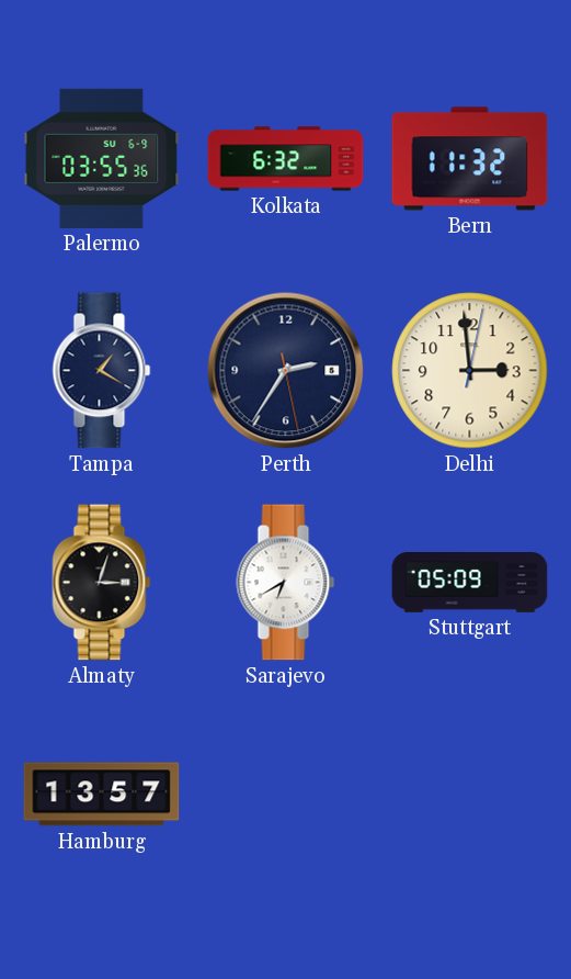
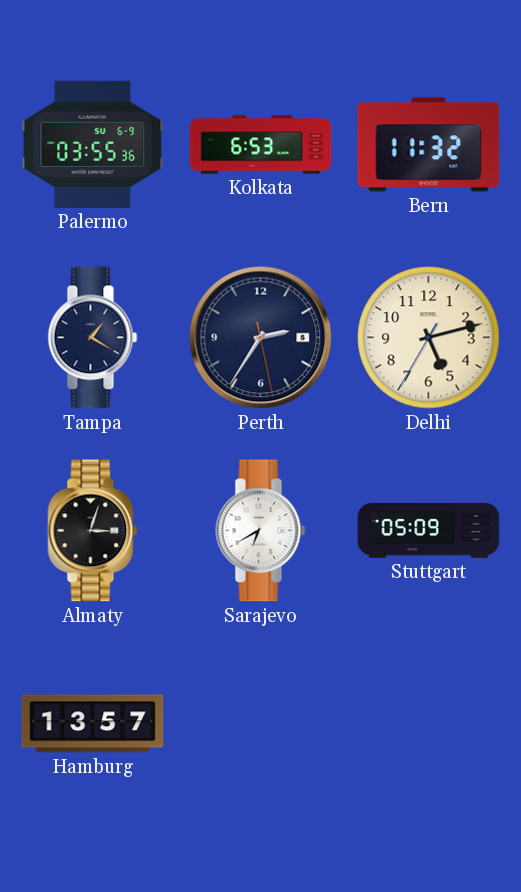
Kolkata: 6:32 -> 6:53 (261, 145)
Delhi: 2:59 -> 5:12 (429, 338)
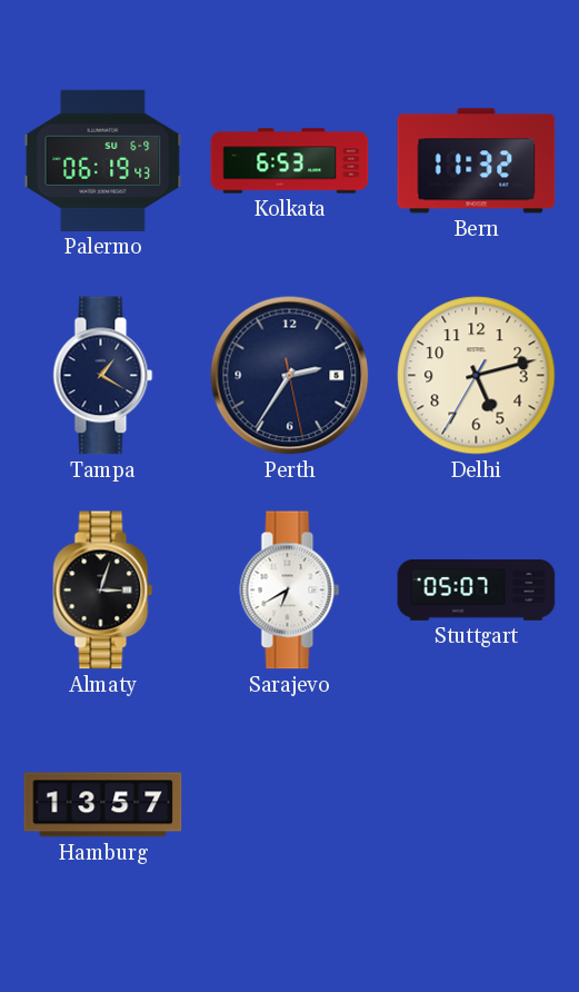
Palermo: 03:55 -> 06:19 (103, 160)
Stuttgart: 05:09 -> 05:07 (477, 591)
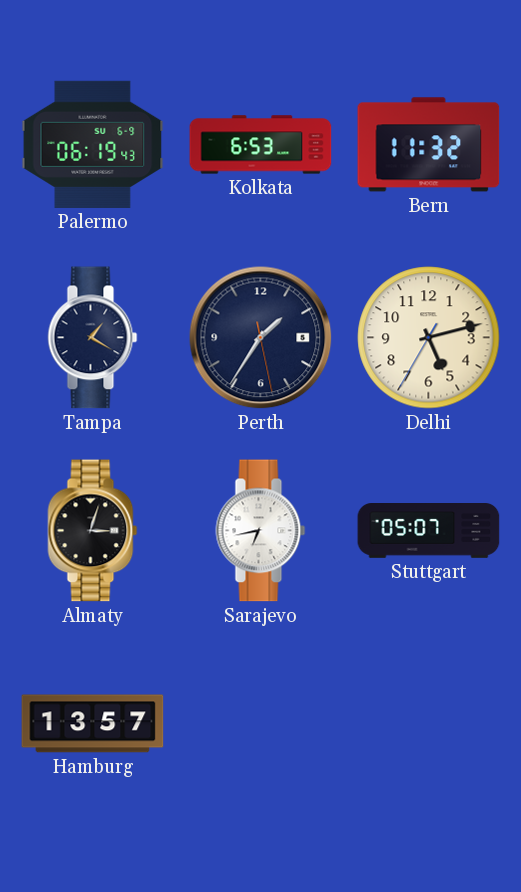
Perth: 2:35 -> 1:35 (261, 338)
Sarajevo: 6:40 -> 6:43 (261, 531)
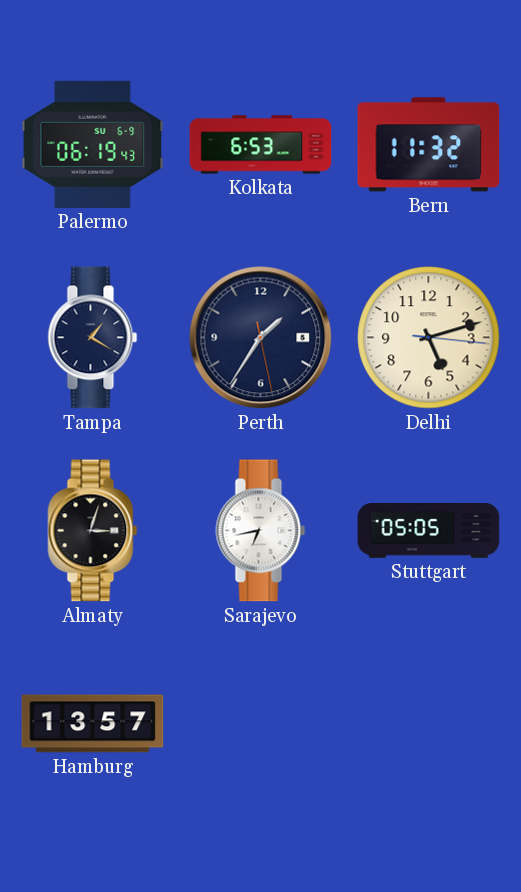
Delhi: 5:12:35 -> 5:12:16 (429, 338)
Stuttgart: 05:07 -> 05:05 (429, 531)
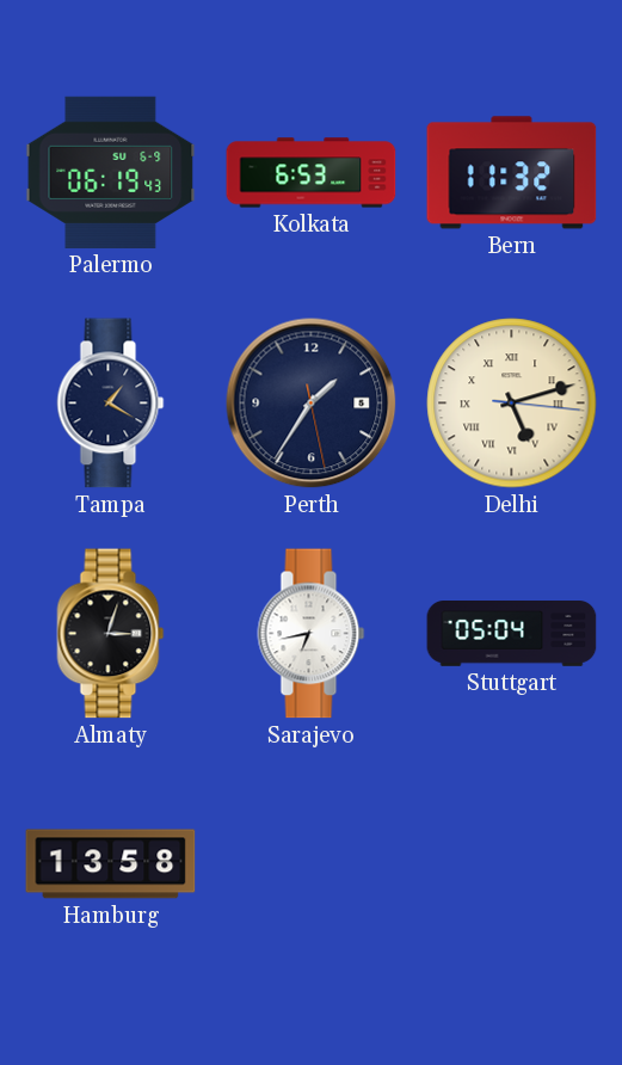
Delhi numerals: Arabic -> Roman (512, 404)
Stuttgart: 05:05 -> 05:04 (512, 634)
Hamburg: 13:57 -> 13:58 (111, 864)
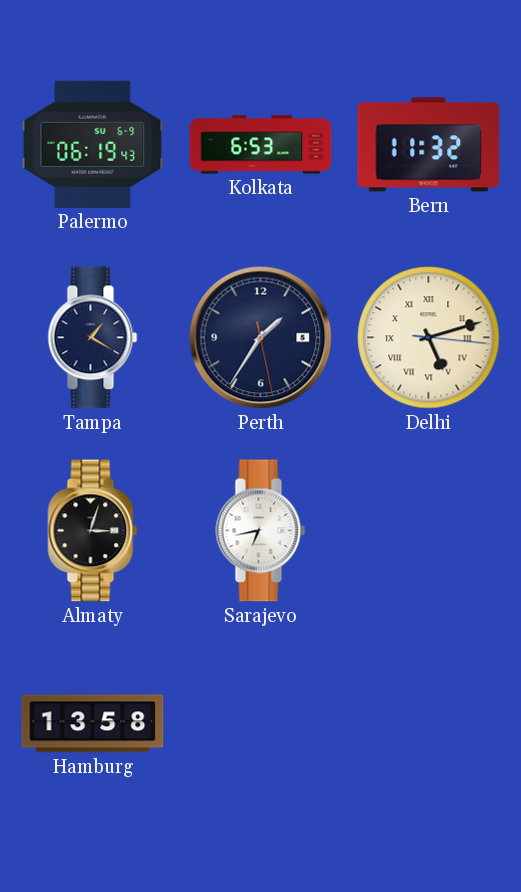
Stuttgart: 05:04 -> none (512, 634)
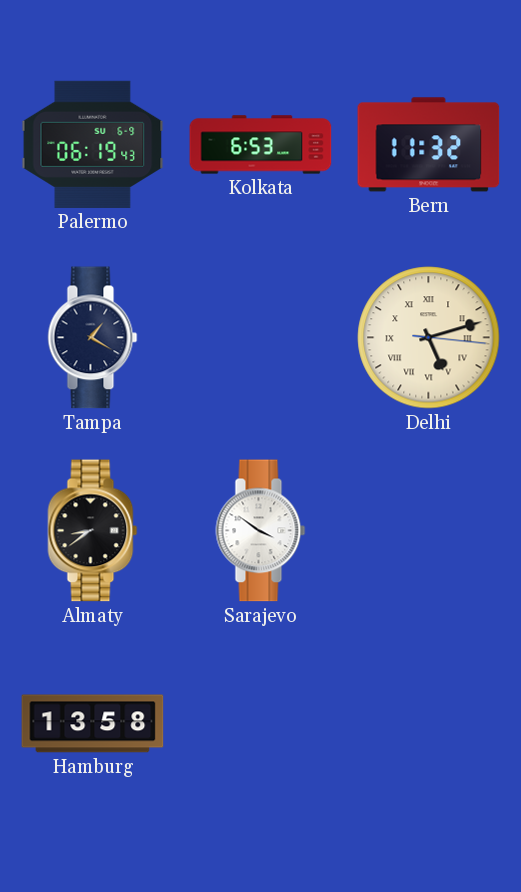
Perth: 1:35 -> none (261, 338)
Almaty: 3:03 -> 8:39 (93, 531)
Sarajevo: 6:43 -> 3:51 (261, 531)
